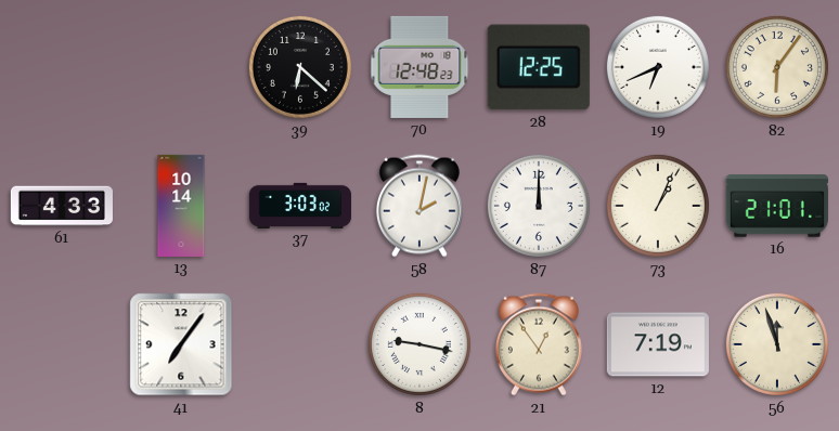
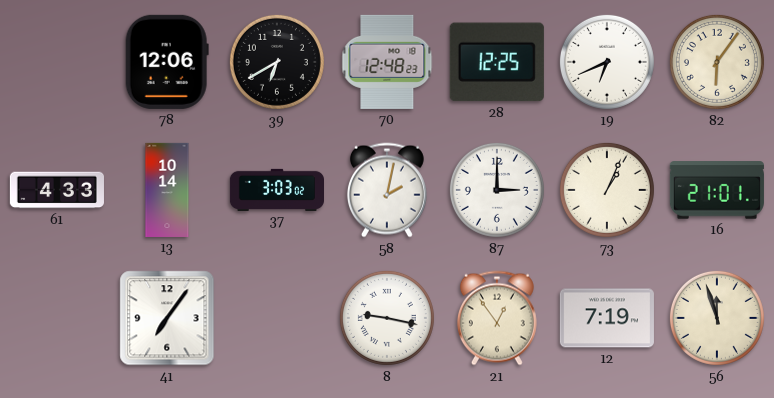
78: none -> 12:06 (167, 62)
39: 6:22 -> 6:40 (277, 62)
87: 12:00 -> 3:00 (497, 190)
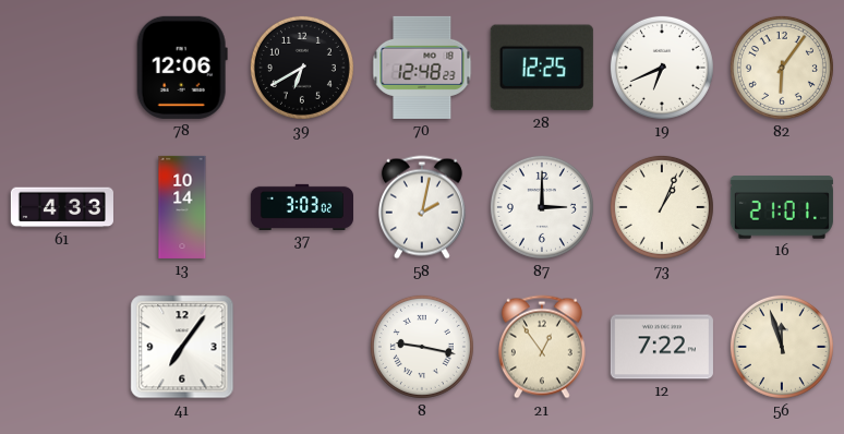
12: 7:19 -> 7:22 (662, 347)
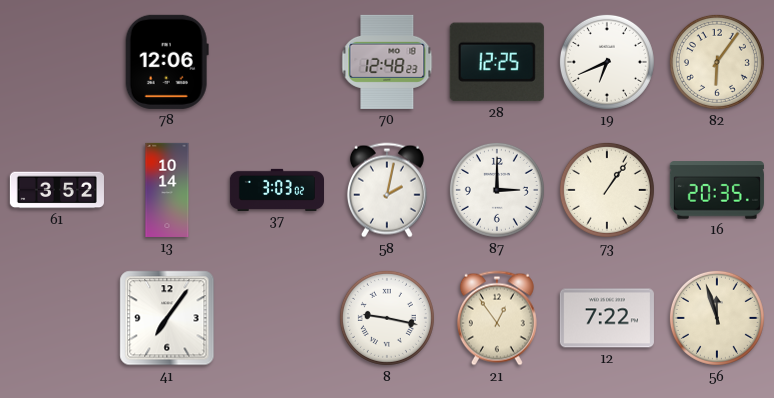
39: 6:40 -> none (302, 68)
61: 4:33 -> 3:52 (57, 190)
73: 1:04 -> 1:06 (607, 190)
16: 21:01 -> 20:35 (717, 190)
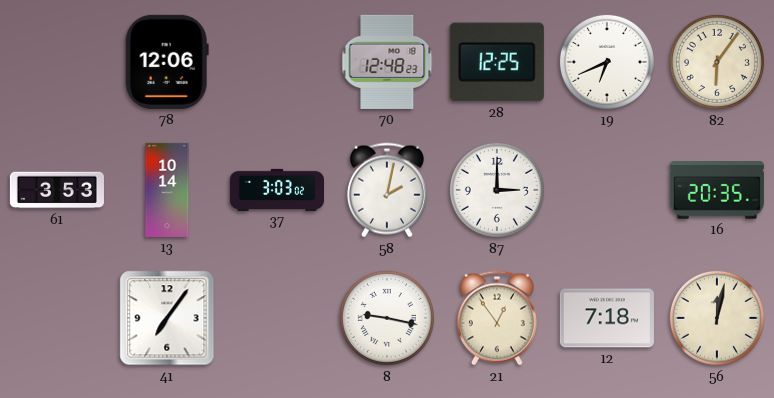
61: 3:52 -> 3:53 (57, 190)
73: 1:06 -> none (607, 190)
12: 7:22 -> 7:18 (607, 318)
56: 11:57 -> 12:02 (717, 318)
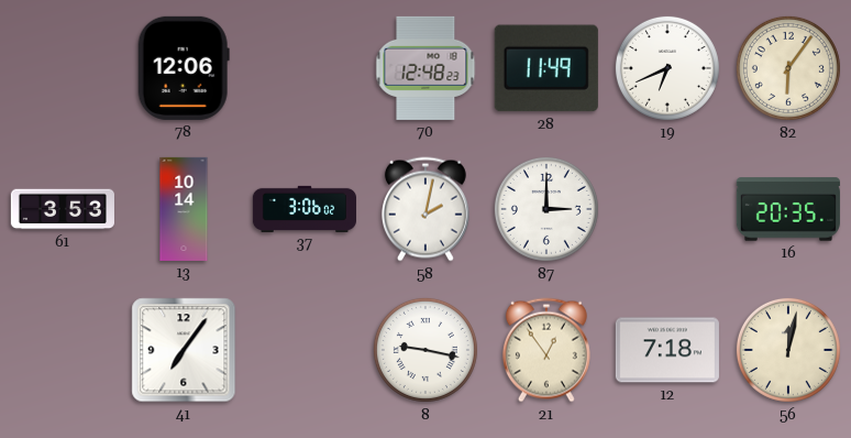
28: 12:25 -> 11:49 (546, 68)
37: 3:03 -> 3:06 (303, 208)
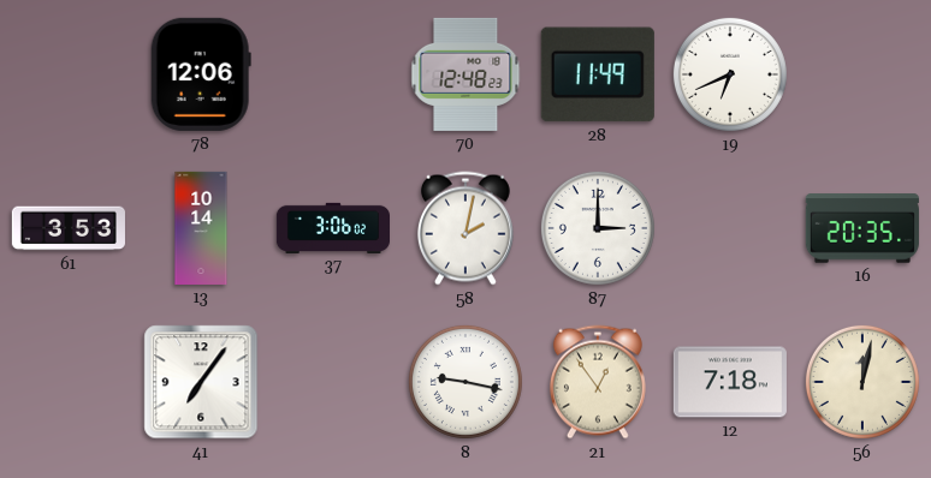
82: 6:06 -> none (788, 68)
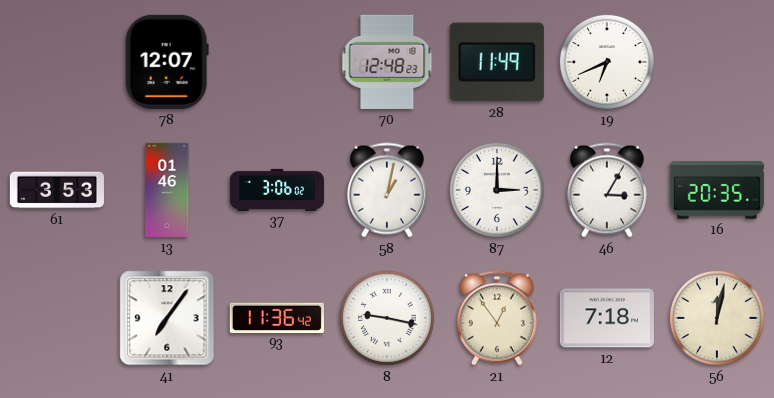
78: 12:06 -> 12:07 (167, 62)
13: 10:14 -> 01:46 (167, 190)
58: 2:02 -> 1:02 (387, 190)
46: none -> 3:05 (607, 190)
93: none -> 11:36 (277, 317)
